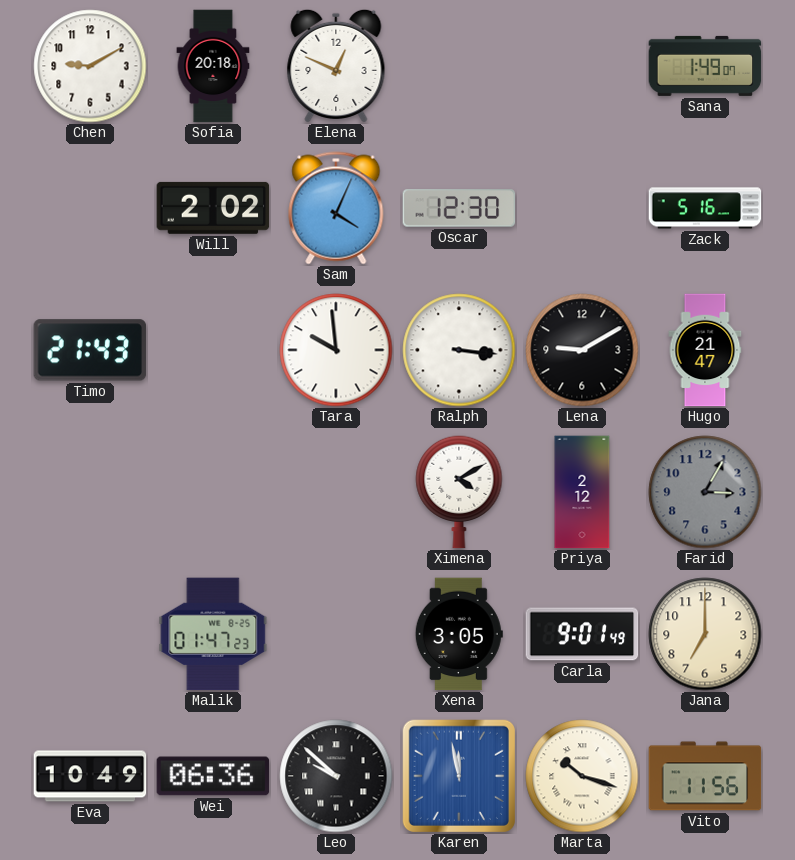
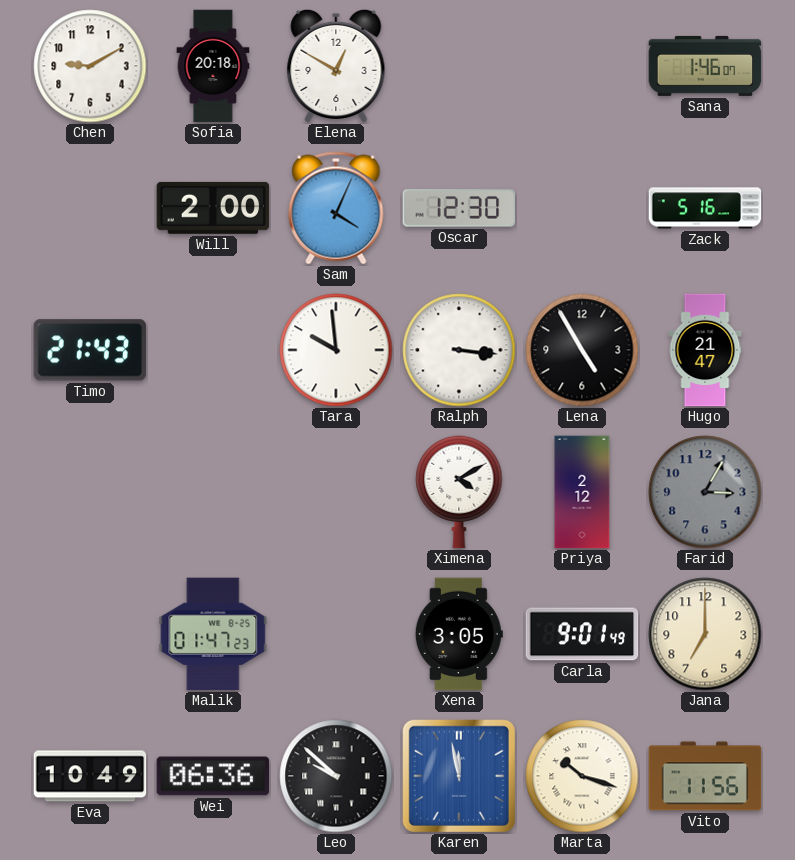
Elena: 12:49 -> 12:50 (336, 66)
Sana: 1:49 -> 1:46 (705, 66)
Will: 2:02 -> 2:00 (213, 208)
Lena: 9:10 -> 4:55 (582, 350)
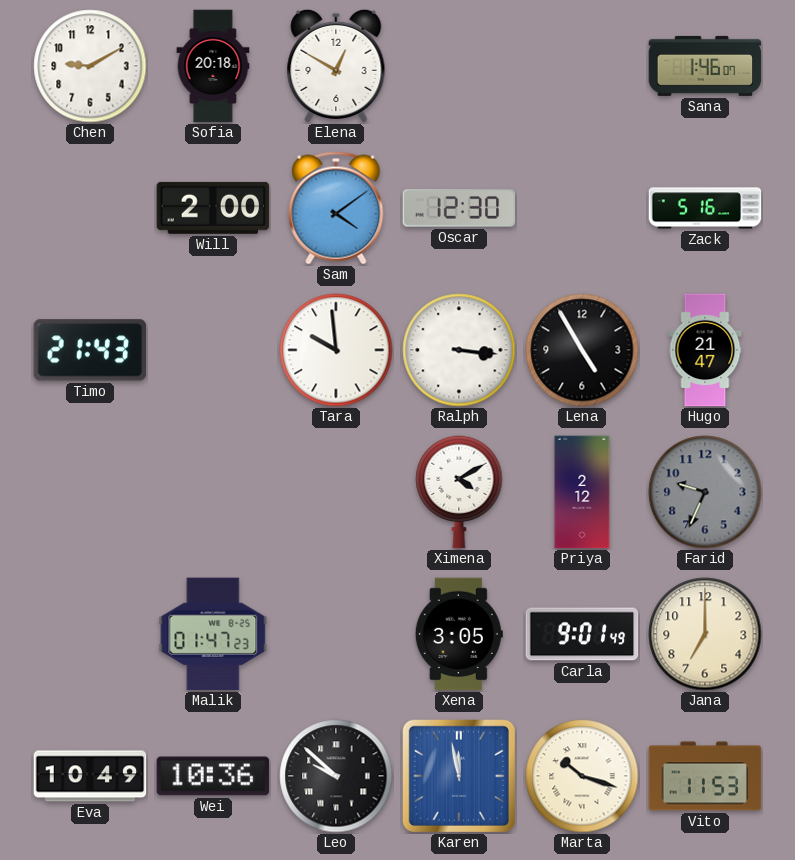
Sam: 4:04 -> 4:09 (336, 208)
Farid: 3:05 -> 9:34 (705, 492)
Wei: 06:36 -> 10:36 (213, 776)
Vito: 11:56 -> 11:53 (705, 776)
